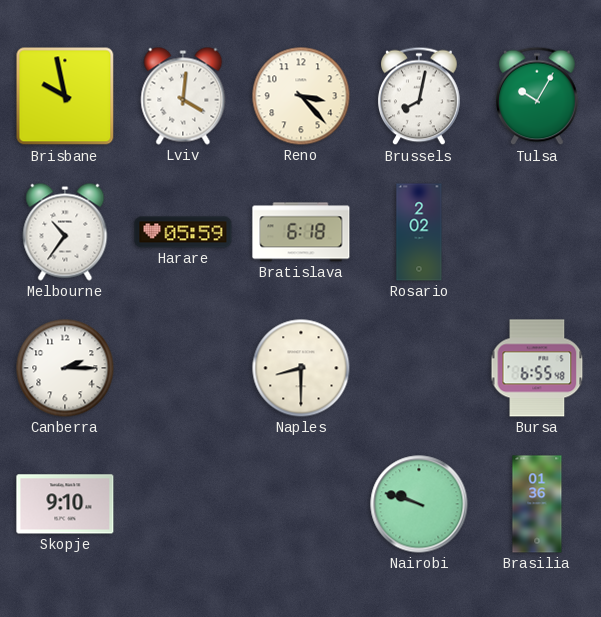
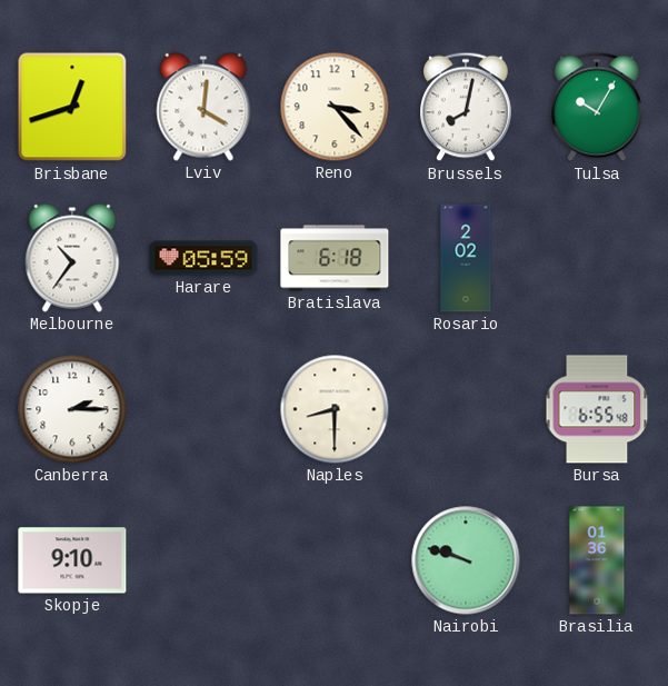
Brisbane: 9:58 -> 12:42 (72, 107)
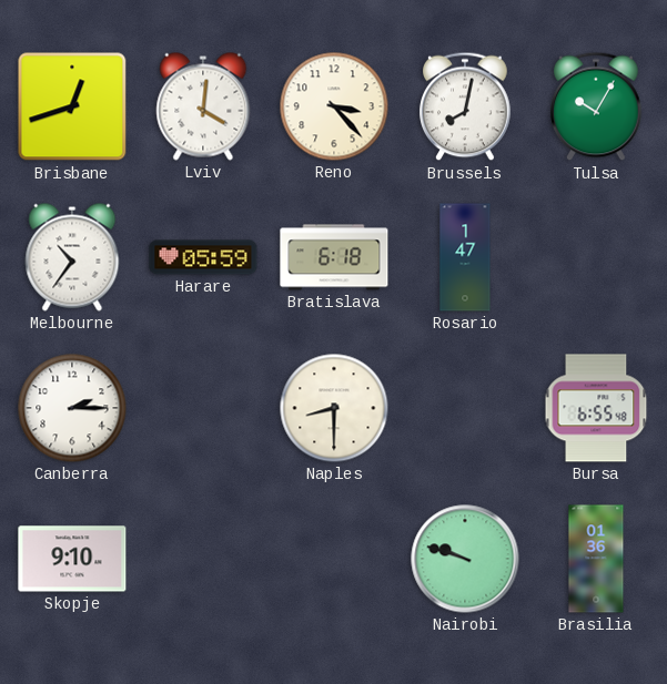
Rosario: 2:02 -> 1:47 (465, 257)
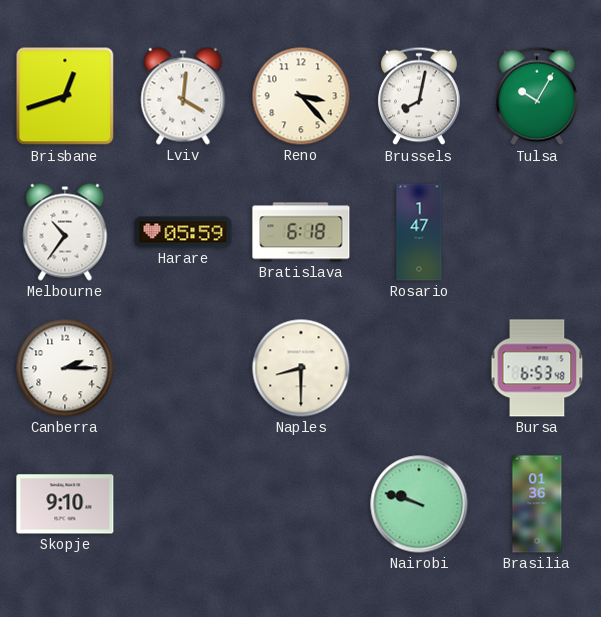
Bursa: 6:55 -> 6:53 (537, 368)
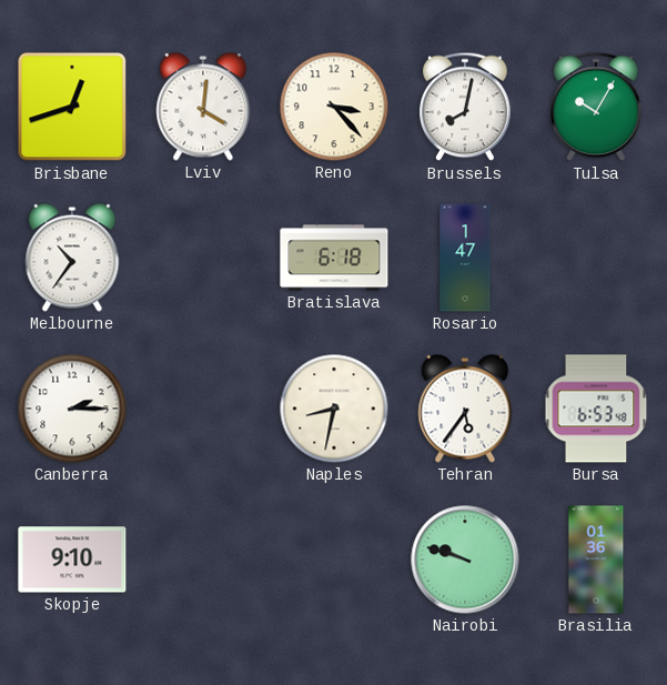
Harare: 05:59 -> none (183, 232)
Naples: 8:30 -> 8:32 (334, 409)
Tehran: none -> 5:36 (465, 409)
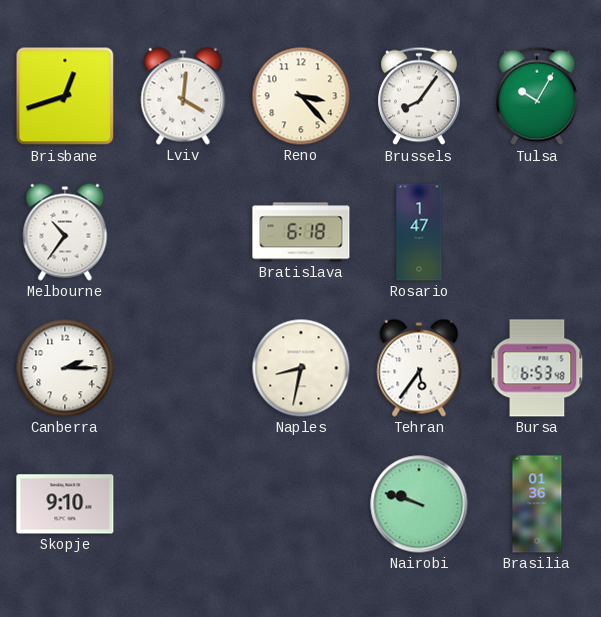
Brussels: 8:02 -> 8:06 (419, 96)
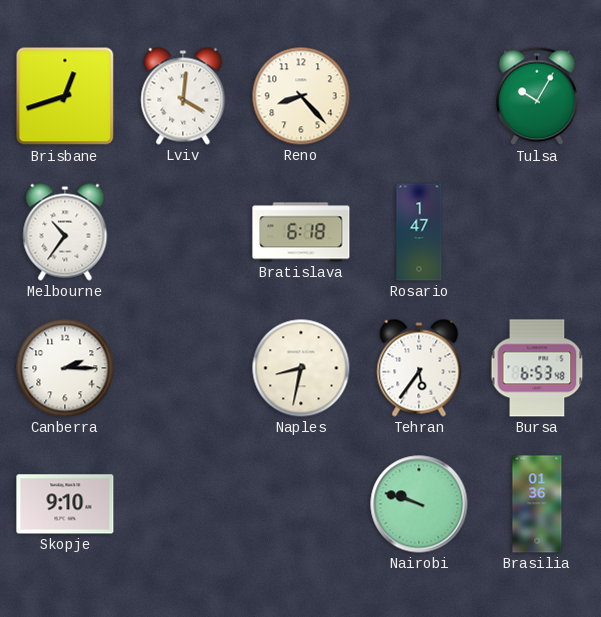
Reno: 3:23 -> 8:23 (301, 96)
Brussels: 8:06 -> none (419, 96)
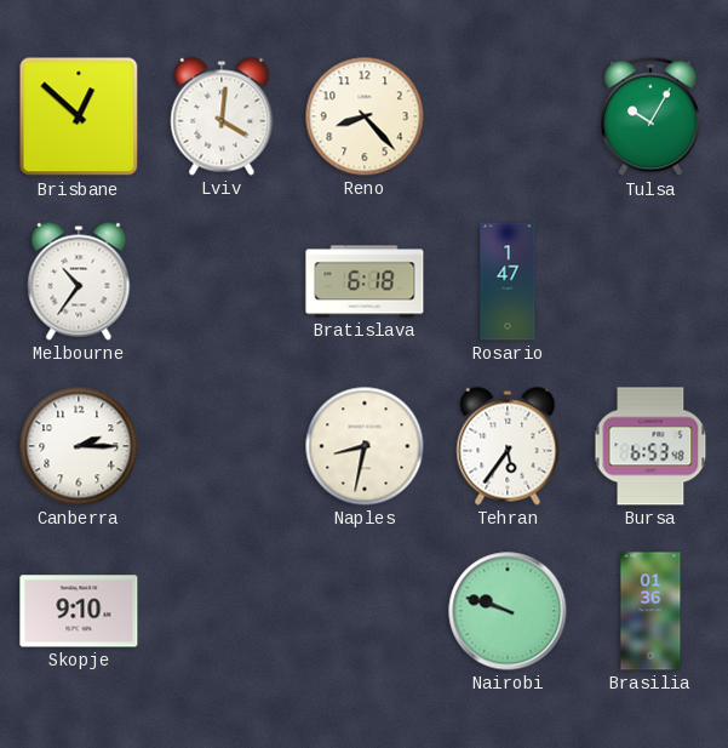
Brisbane: 12:42 -> 12:52 (79, 116)
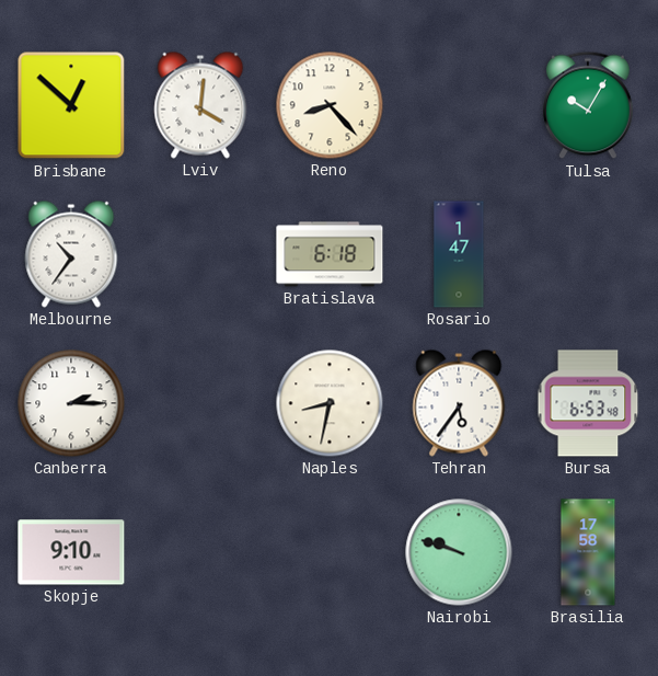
Brasilia: 01:36 -> 17:58 (588, 552)
